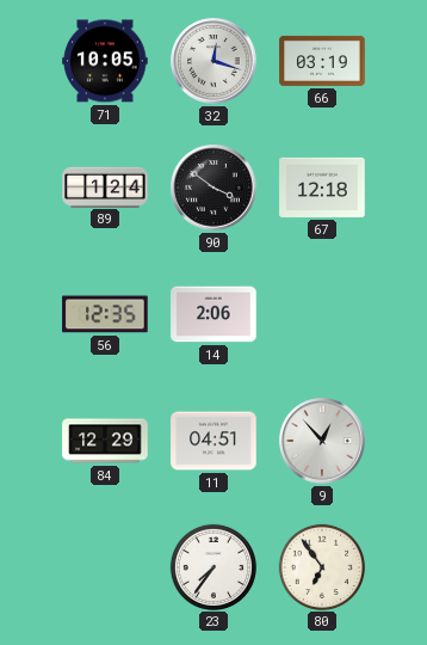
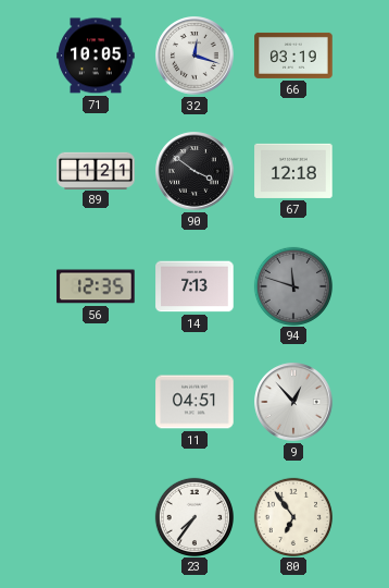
89: 1:24 -> 1:21 (96, 170)
14: 2:06 -> 7:13 (195, 286)
94: none -> 11:48 (292, 285)
84: 12:29 -> none (105, 441)
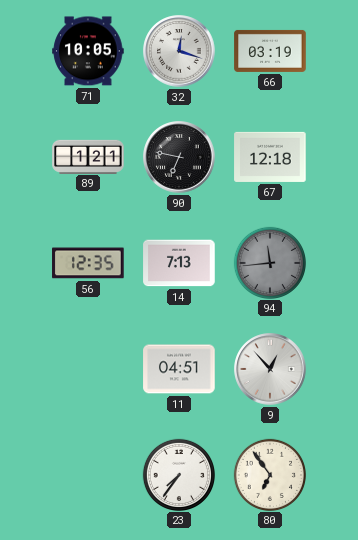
90: 3:51 -> 6:47 (179, 157)
94: 11:48 -> 11:44 (269, 262)
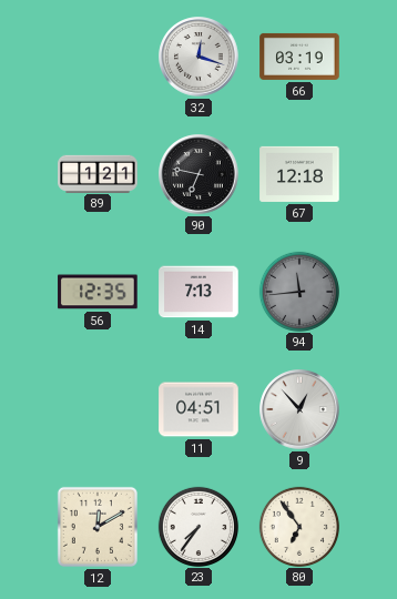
71: 10:05 -> none (88, 51)
12: none -> 12:10 (98, 527)
